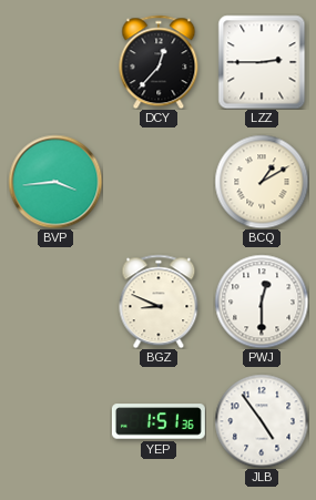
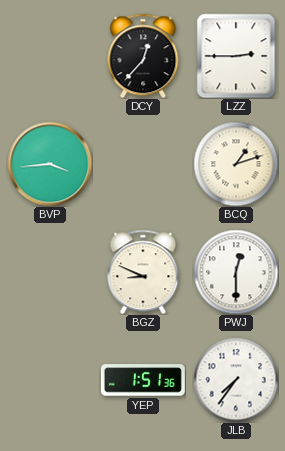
BCQ: 1:10 -> 1:12 (236, 164)
JLB: 4:54 -> 7:36 (236, 380)
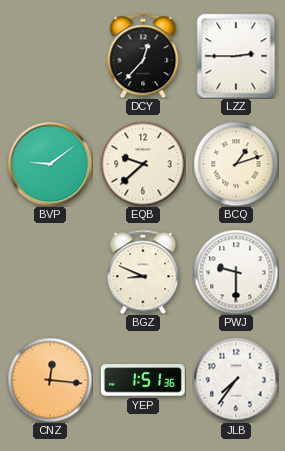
BVP: 3:44 -> 9:09 (50, 164)
EQB: none -> 9:38 (143, 164)
PWJ: 12:30 -> 9:30 (236, 272)
CNZ: none -> 12:16 (50, 380)
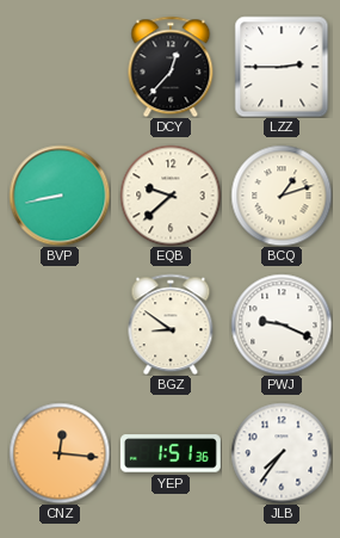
BVP: 9:09 -> 8:43 (60, 196)
BGZ: 8:49 -> 8:51 (171, 324)
PWJ: 9:30 -> 9:19 (282, 324)
